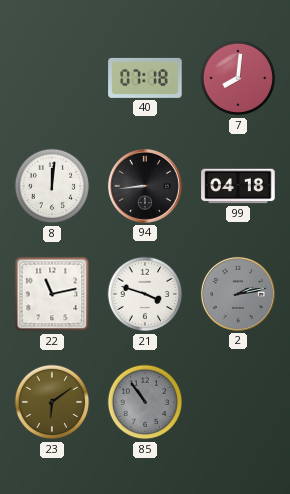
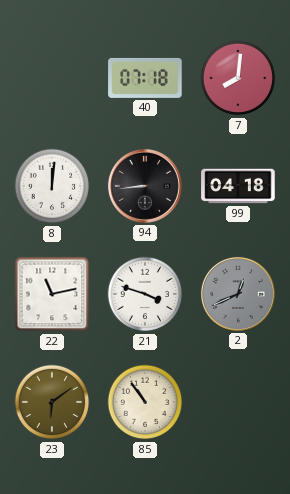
2: 2:13 -> 12:41 (238, 294)
85 dial: grey -> cream (145, 402)
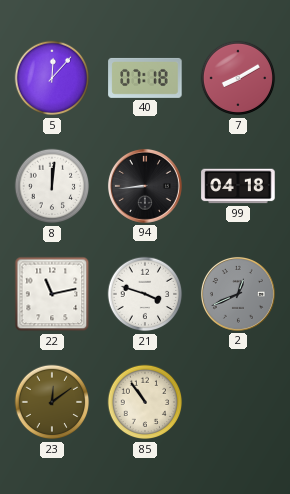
5: none -> 12:07 (52, 78)
7: 8:01 -> 8:10 (238, 78)
23: 6:09 -> 12:09 (52, 402)
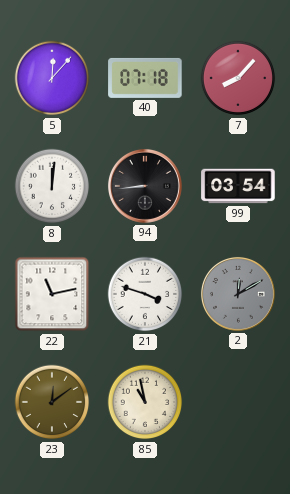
7: 8:10 -> 8:07 (238, 78)
99: 04:18 -> 03:54 (238, 186)
2: 12:41 -> 12:10 (238, 294)
85: 10:54 -> 10:58 (145, 402)
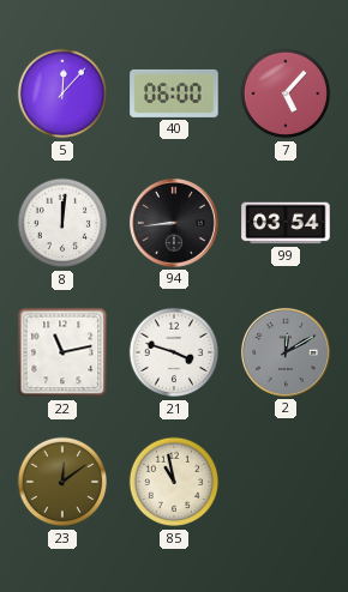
40: 07:18 -> 06:00 (174, 93)
7: 8:07 -> 5:07 (286, 93)
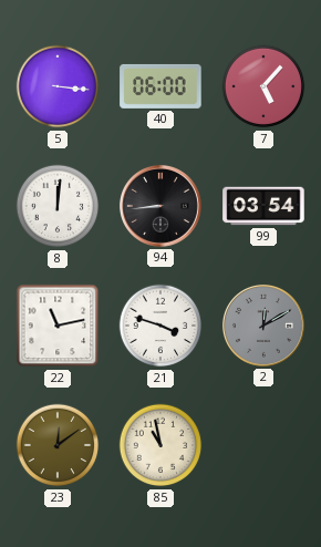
5: 12:07 -> 3:16 (58, 86)
